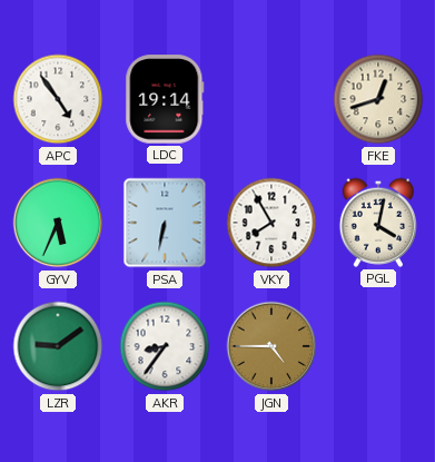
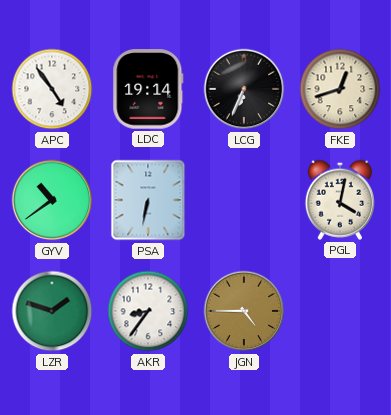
LCG: none -> 6:34 (244, 89)
GYV: 5:34 -> 10:39 (52, 200)
VKY: 7:55 -> none (271, 223)
LZR: 9:09 -> 1:48 (52, 311)
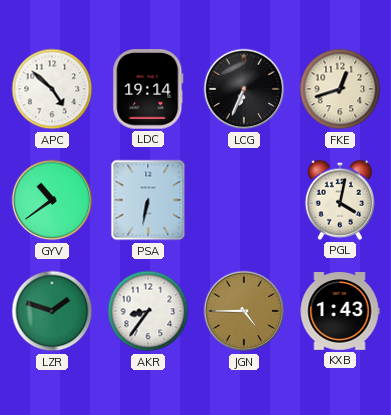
APC: 4:54 -> 4:52 (52, 89)
KXB: none -> 1:43 (340, 311)
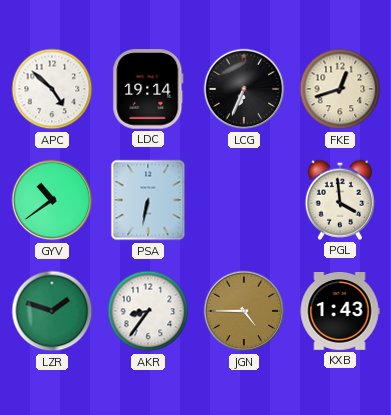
PGL: 4:02 -> 3:59 (339, 200)
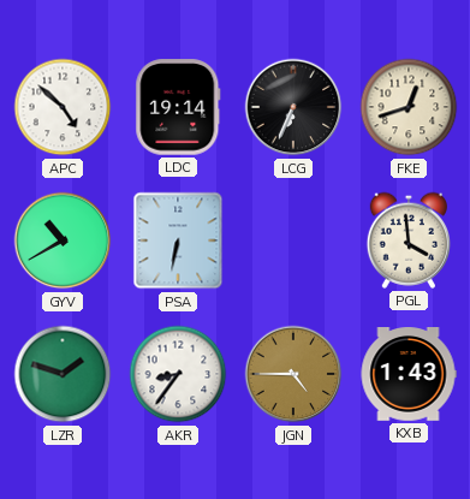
GYV: 10:39 -> 10:40 (63, 240)
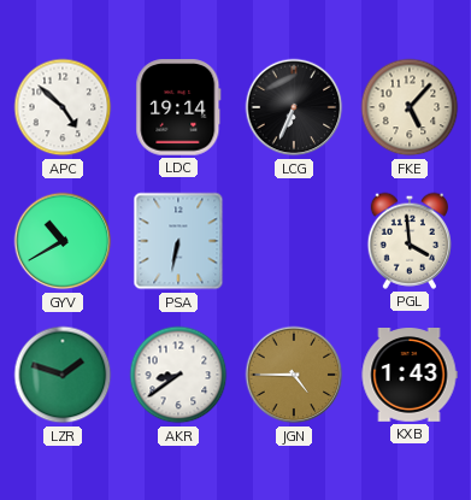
FKE: 12:42 -> 5:07 (410, 107)
AKR: 8:36 -> 8:39 (178, 375)
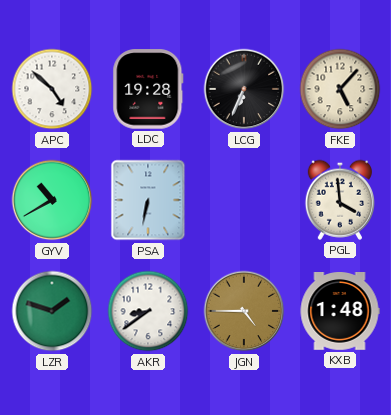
LDC: 19:14 -> 19:28 (148, 89)
KXB: 1:43 -> 1:48 (340, 311)
